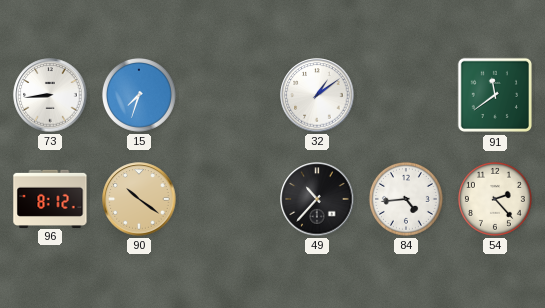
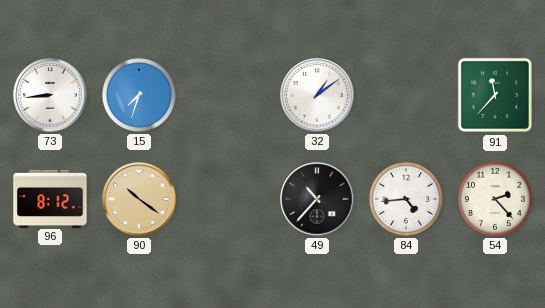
91: 11:39 -> 11:37 (495, 95)
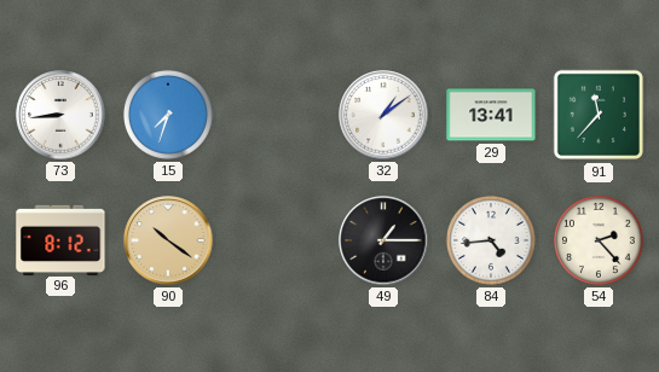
29: none -> 13:41 (491, 115)
49: 10:37 -> 1:15 (383, 240)
